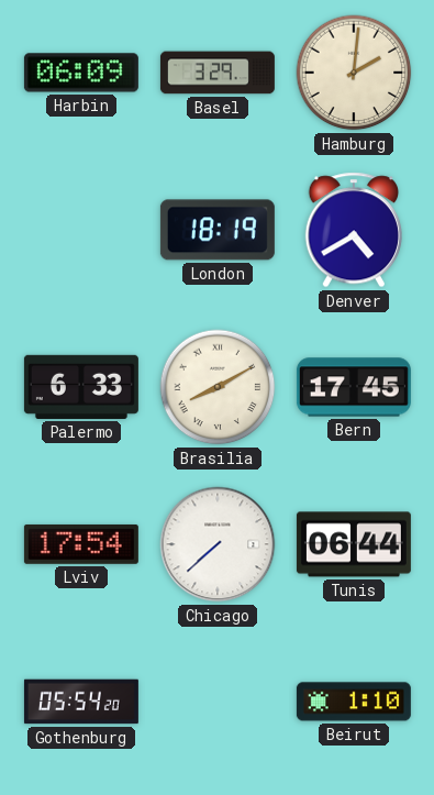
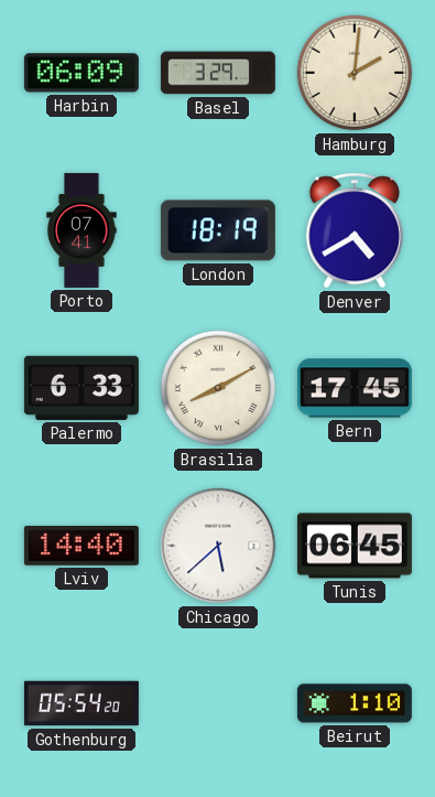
Porto: none -> 07:41 (81, 230)
Lviv: 17:54 -> 14:40 (81, 546)
Chicago: 7:38 -> 5:38 (218, 546)
Tunis: 06:44 -> 06:45 (355, 546)
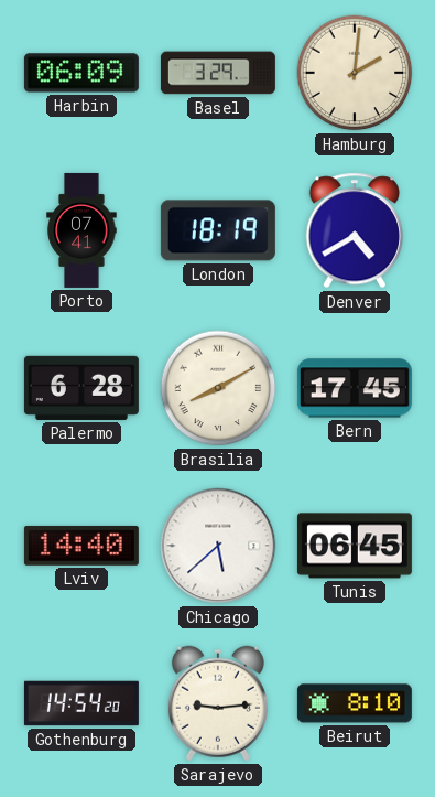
Palermo: 6:33 -> 6:28 (81, 388)
Gothenburg: 05:54 -> 14:54 (81, 703)
Sarajevo: none -> 9:14 (218, 703)
Beirut: 1:10 -> 8:10 (355, 703)
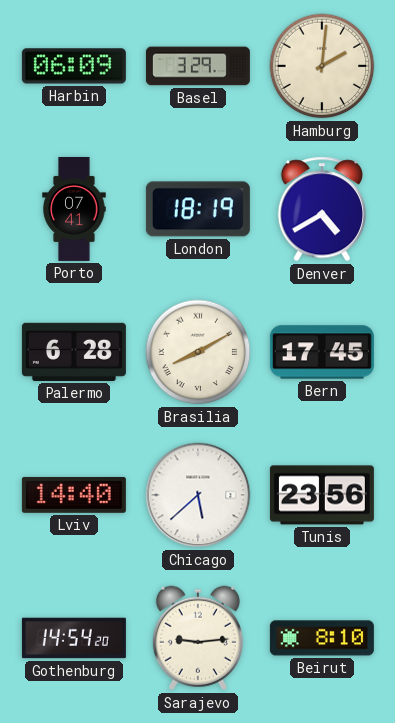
Tunis: 06:45 -> 23:56 (322, 495)
